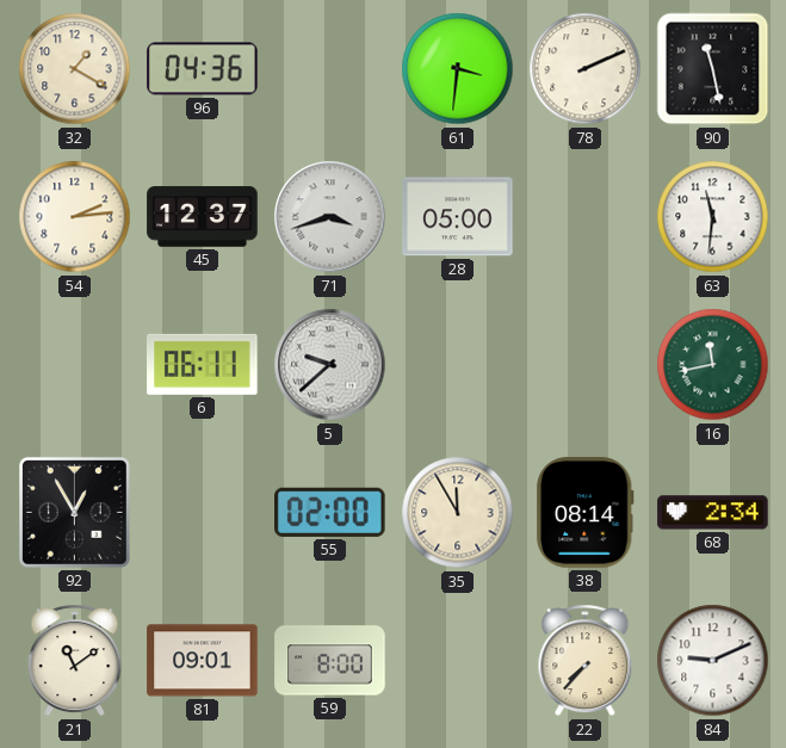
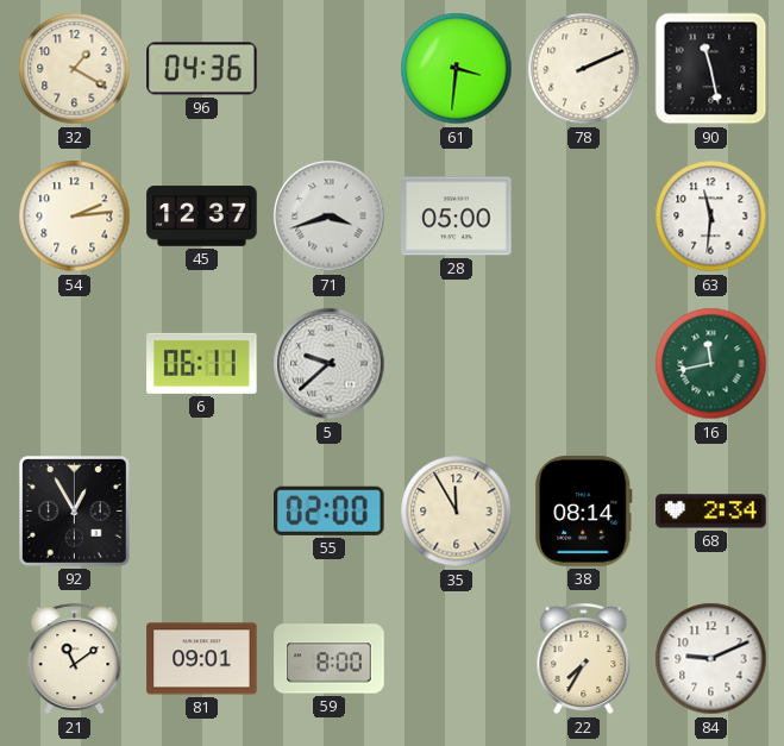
22: 7:37 -> 7:35 (584, 659)
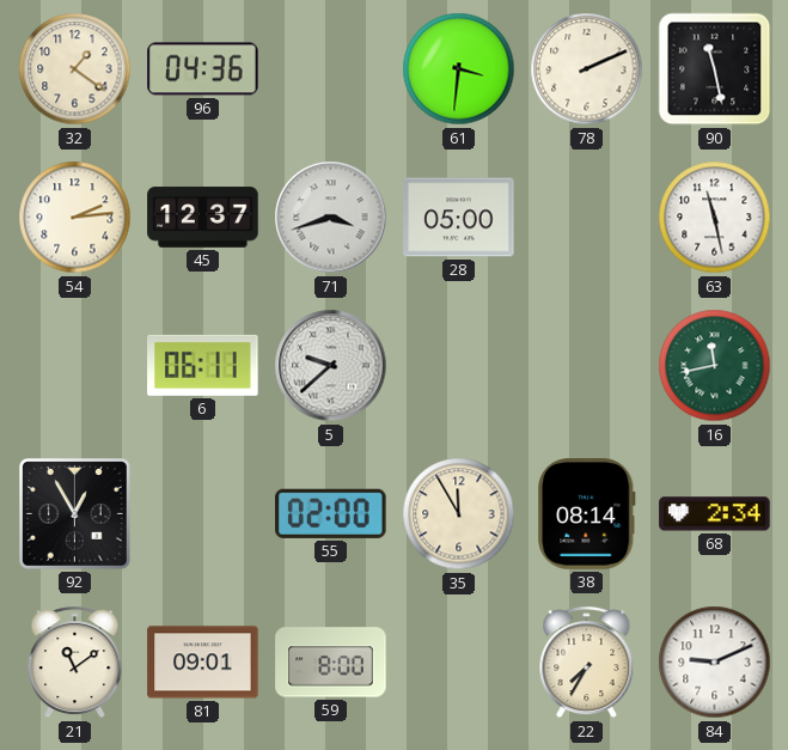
32: 1:20 -> 1:21 (75, 69)
63: 11:31 -> 11:28 (715, 218)
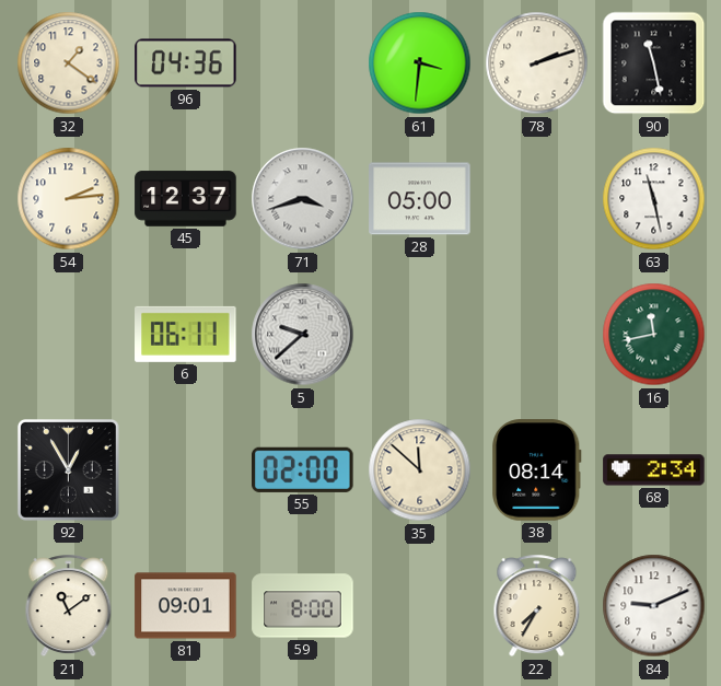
78: 2:11 -> 2:12 (537, 63)
35: 11:55 -> 11:52 (420, 470)
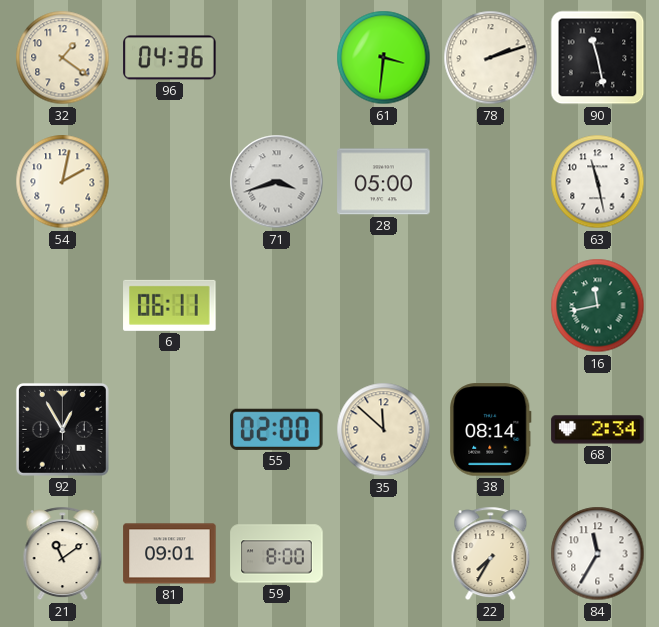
54: 2:14 -> 2:02 (63, 182)
45: 12:37 -> none (186, 199)
5: 9:38 -> none (303, 335)
84: 9:11 -> 11:35 (598, 554)
